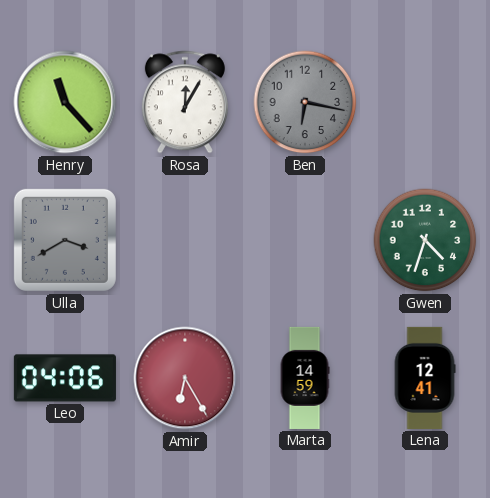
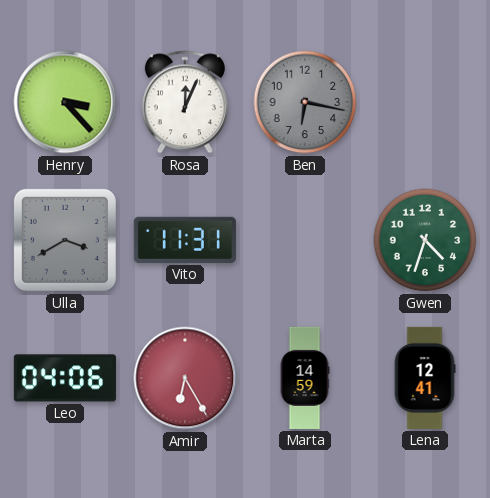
Henry: 11:23 -> 3:23 (65, 102)
Rosa: 12:05 -> 12:04 (185, 102)
Vito: none -> 11:31 (185, 240)
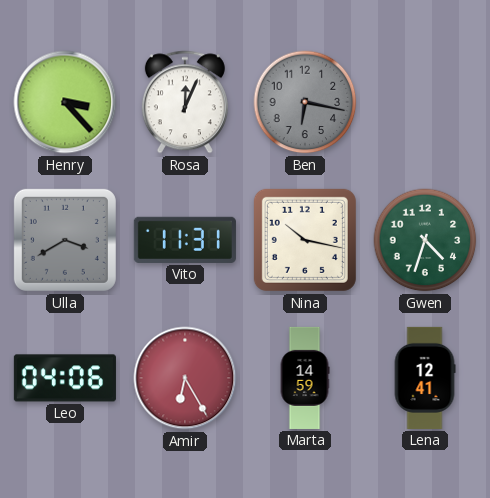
Nina: none -> 10:17 (305, 240)
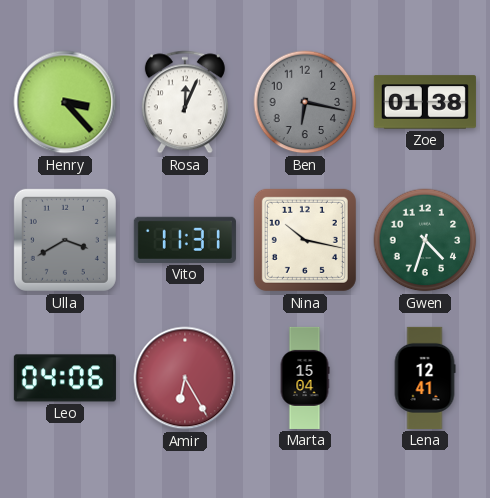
Zoe: none -> 01:38 (425, 102)
Marta: 14:59 -> 15:04 (305, 378)
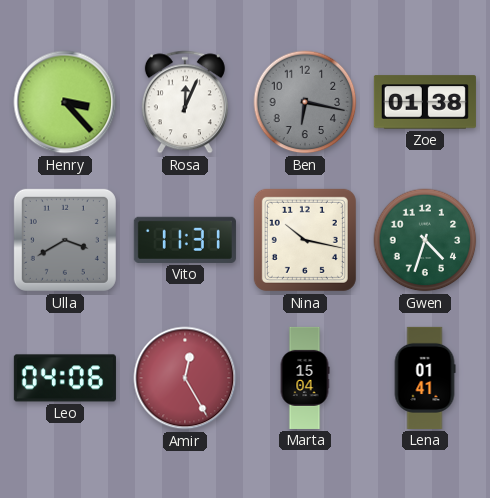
Amir: 6:25 -> 12:25 (185, 378)
Lena: 12:41 -> 01:41 (425, 378)
